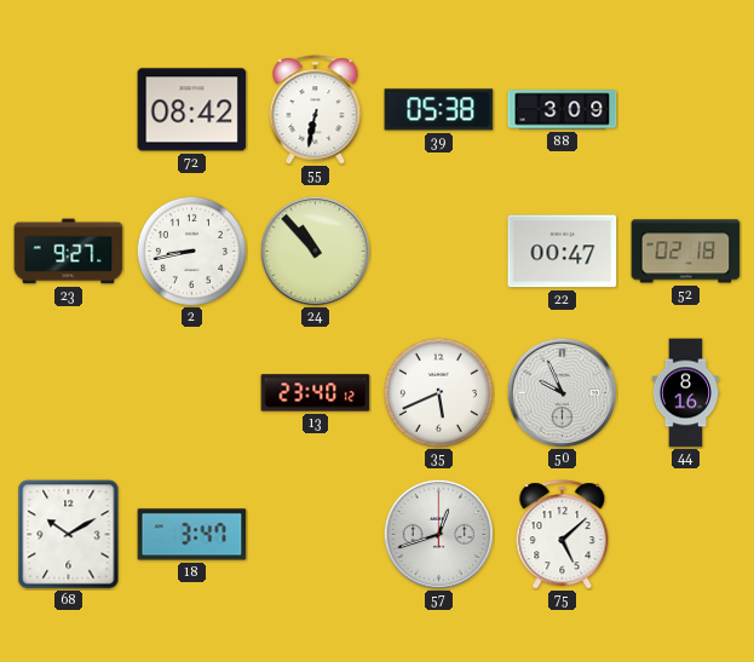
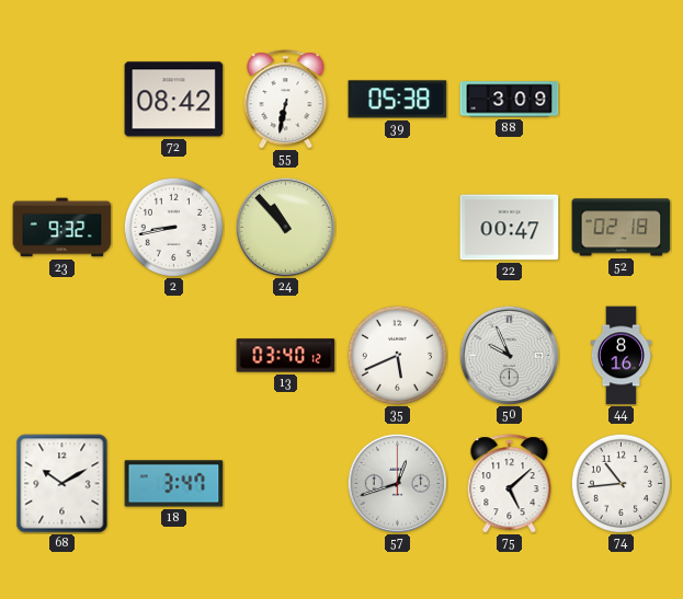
23: 9:27 -> 9:32 (62, 228)
13: 23:40 -> 03:40 (286, 356)
74: none -> 10:44 (621, 483)
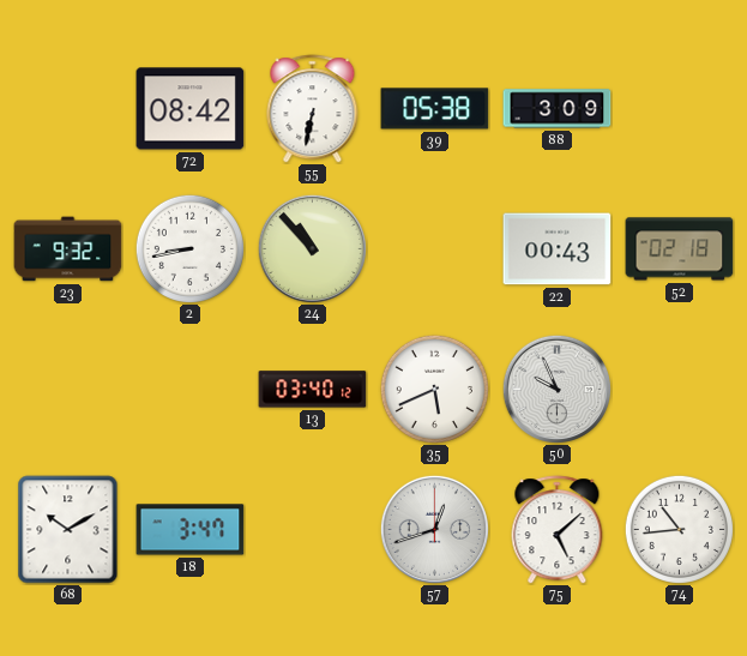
22: 00:47 -> 00:43 (558, 249)
44: 8:16 -> none (622, 356)
